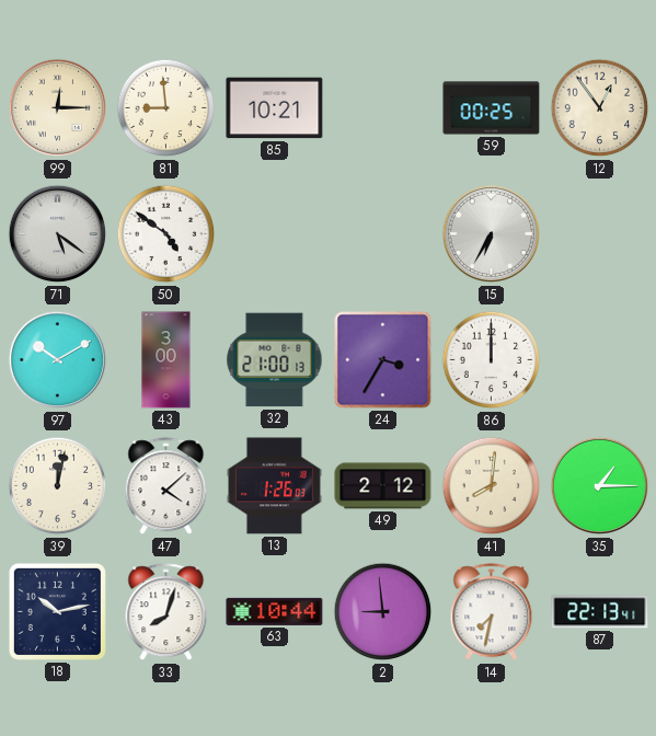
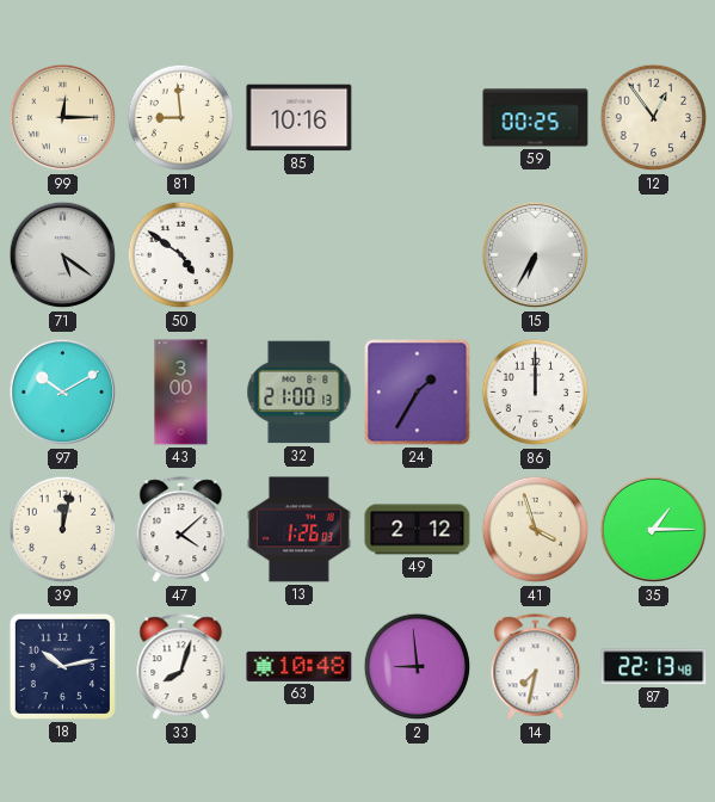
85: 10:21 -> 10:16 (300, 118)
24: 3:35 -> 1:35 (418, 393)
41: 8:01 -> 3:57 (536, 530)
63: 10:44 -> 10:48 (300, 666)
87: 22:13:41 -> 22:13:48 (654, 667)
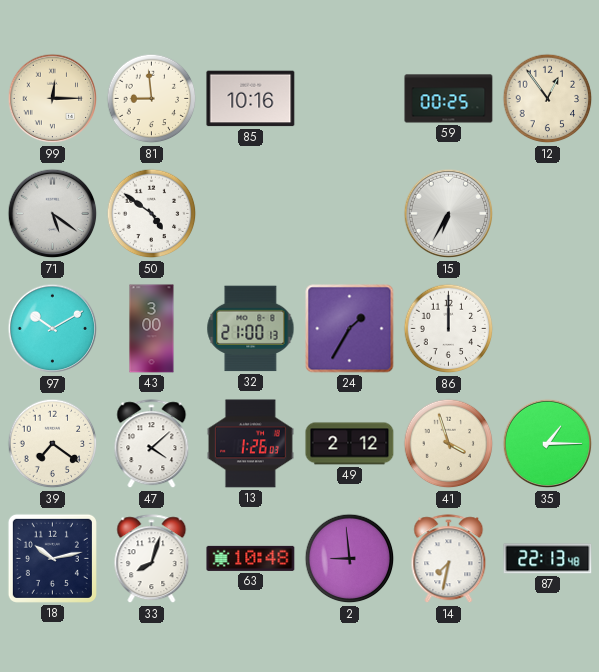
39: 12:02 -> 7:21 (53, 444)
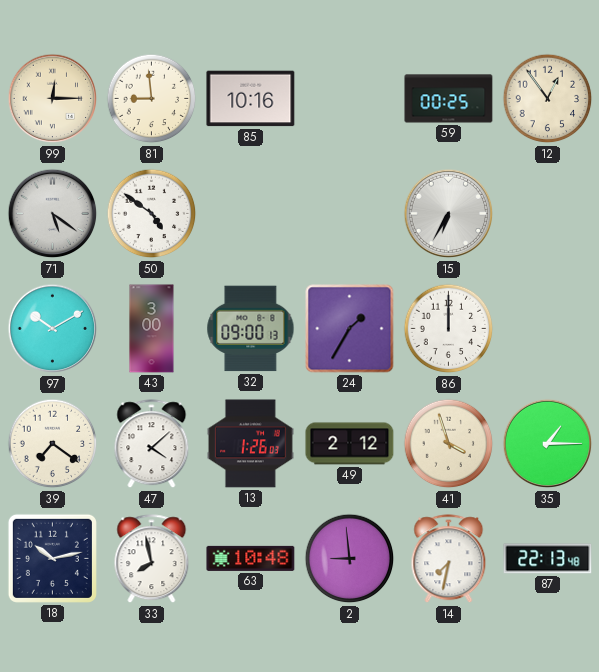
32: 21:00 -> 09:00 (251, 329)
33: 8:03 -> 7:58 (152, 559)
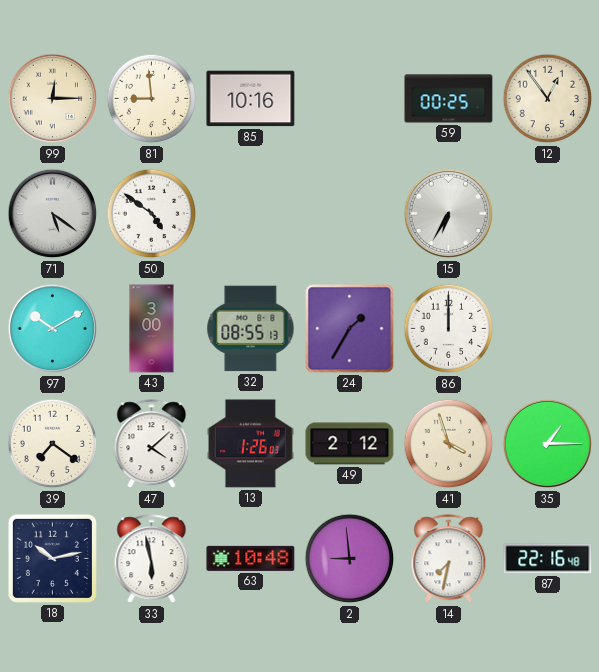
32: 09:00 -> 08:55 (251, 329)
33: 7:58 -> 5:58 (152, 559)
87: 22:13 -> 22:16 (548, 559)
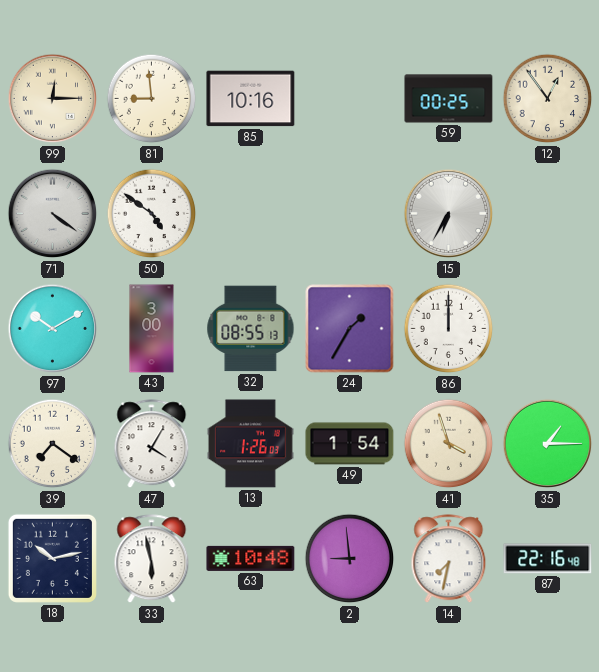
71: 5:21 -> 4:21 (53, 214)
47: 4:08 -> 4:05 (152, 444)
49: 2:12 -> 1:54 (350, 444)
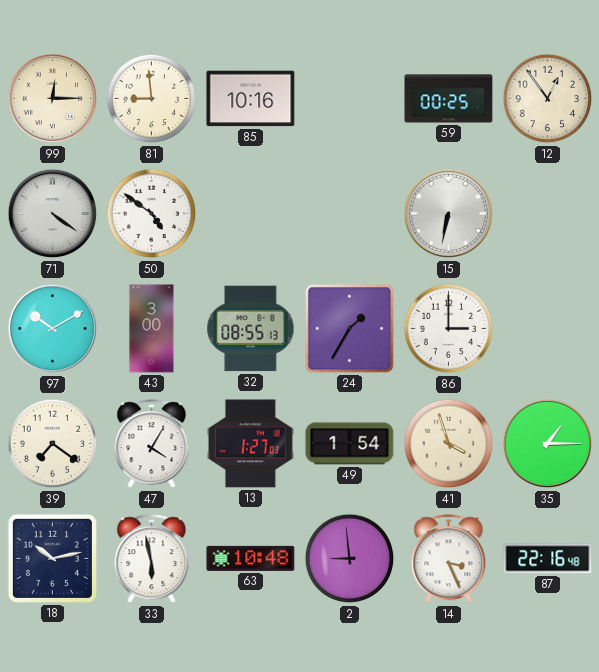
15: 6:35 -> 6:32 (449, 214)
86: 12:00 -> 3:00 (449, 329)
13: 1:26 -> 1:27 (250, 444)
14: 7:32 -> 3:26 (449, 559)
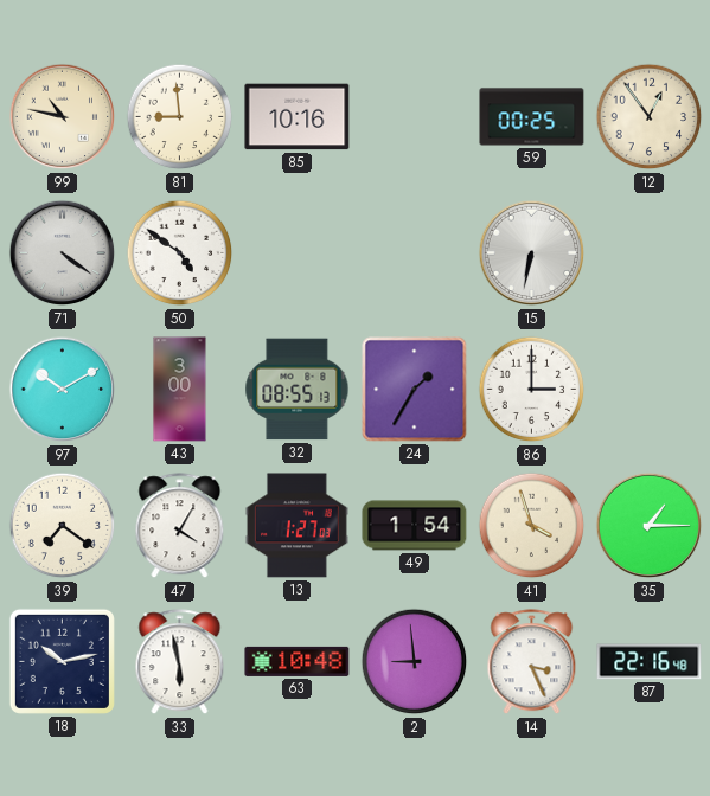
99: 12:15 -> 10:47 (63, 117)
